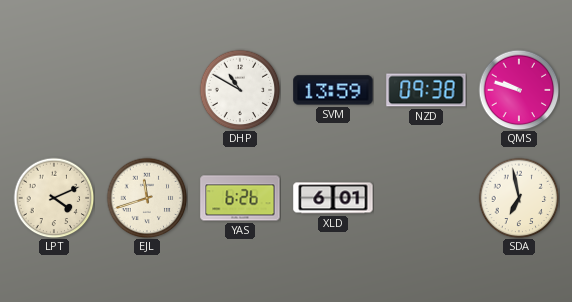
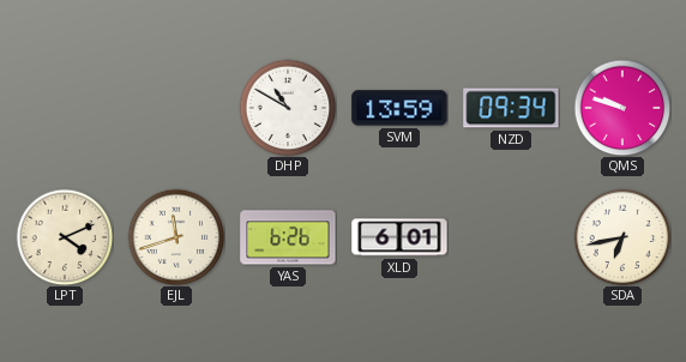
NZD: 09:38 -> 09:34 (511, 108)
SDA: 6:58 -> 6:43 (622, 237)
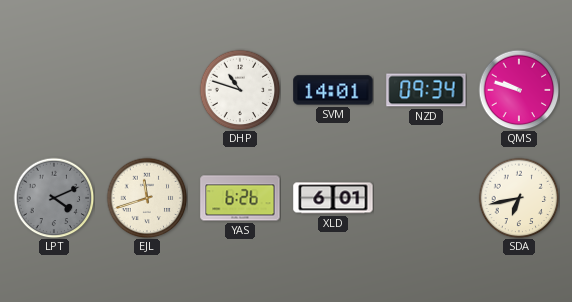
DHP: 10:50 -> 10:48 (240, 90)
SVM: 13:59 -> 14:01 (333, 90)
LPT dial: cream -> grey (54, 198)
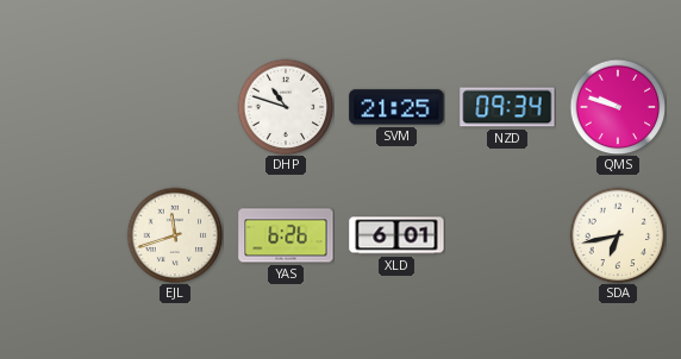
SVM: 14:01 -> 21:25 (396, 107)
LPT: 4:11 -> none (54, 198)
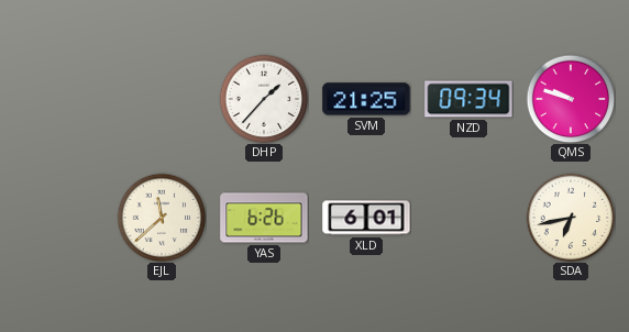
DHP: 10:48 -> 1:37 (264, 99)
EJL: 11:42 -> 11:38 (162, 218)
